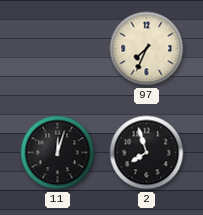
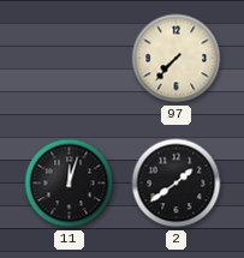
97: 7:34 -> 7:37 (177, 59)
2: 7:57 -> 1:39 (177, 184)
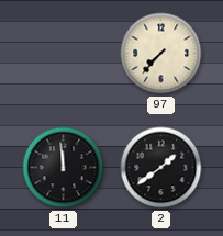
11: 12:03 -> 11:59 (64, 168)
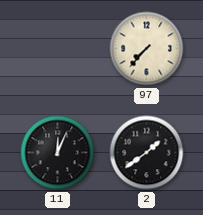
11: 11:59 -> 12:04 (58, 153)
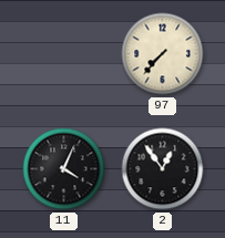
11: 12:04 -> 4:04 (64, 169)
2: 1:39 -> 12:54 (163, 169)
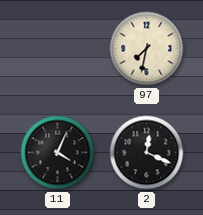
97: 7:37 -> 7:32 (147, 49)
2: 12:54 -> 12:19 (147, 153)
